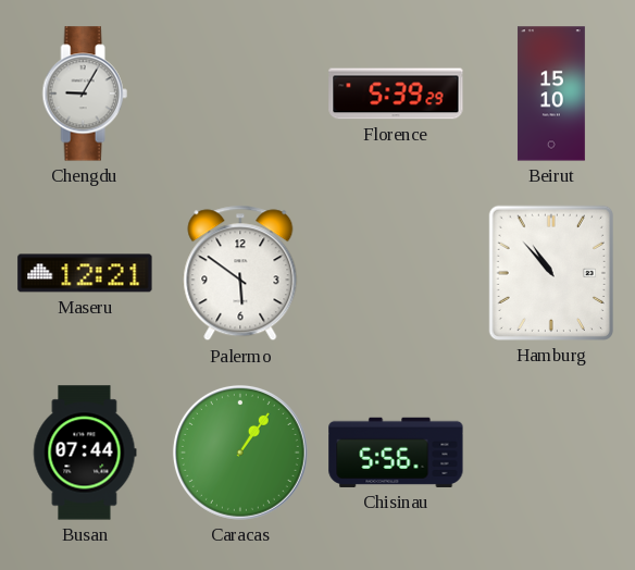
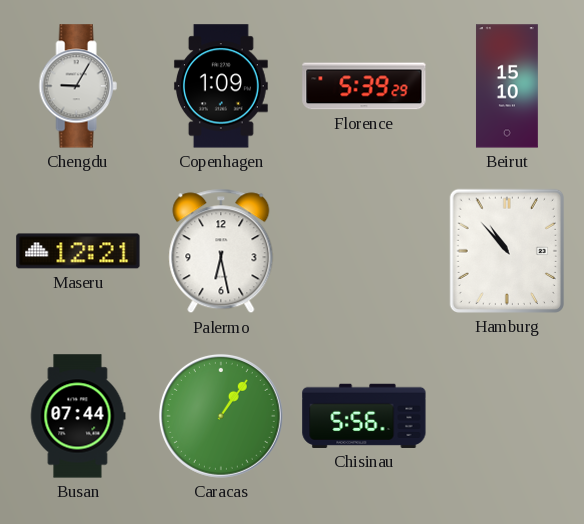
Copenhagen: none -> 1:09 (221, 86)
Palermo: 5:51 -> 6:28 (221, 251)
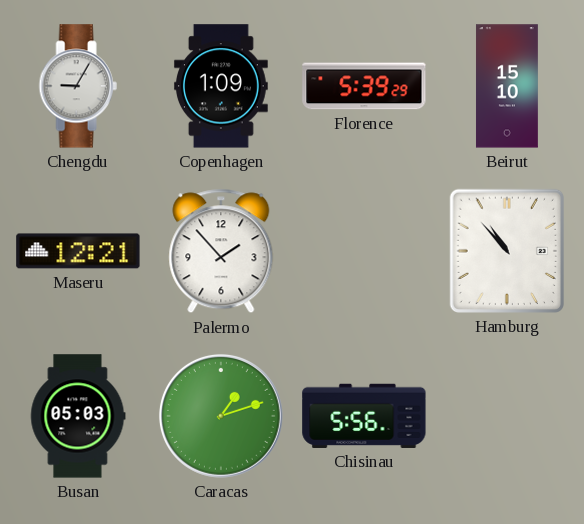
Palermo: 6:28 -> 1:53 (221, 251)
Busan: 07:44 -> 05:03 (78, 416)
Caracas: 1:06 -> 1:12 (221, 416)
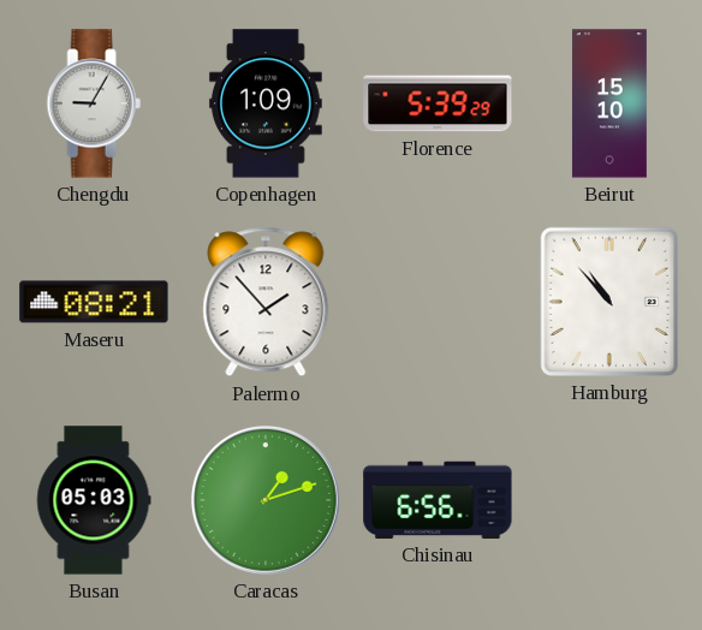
Maseru: 12:21 -> 08:21 (94, 302)
Chisinau: 5:56 -> 6:56 (438, 500)
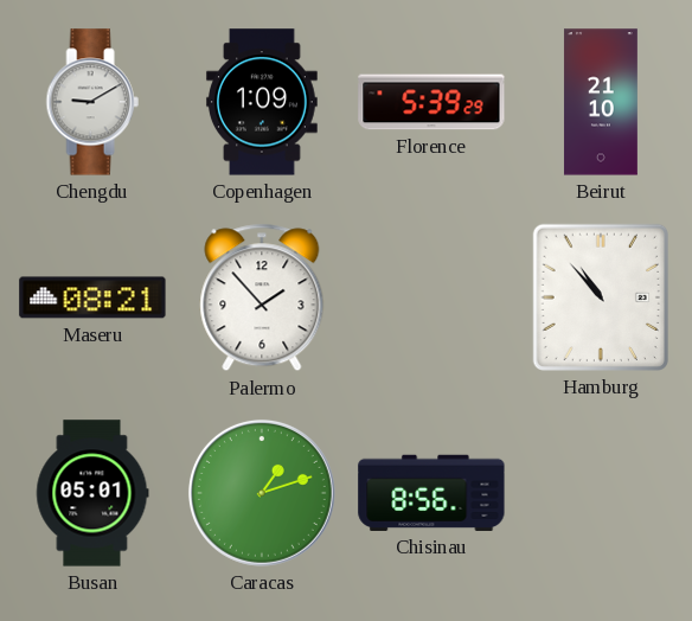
Chengdu: 9:05 -> 9:10 (92, 102)
Beirut: 15:10 -> 21:10 (601, 102)
Busan: 05:03 -> 05:01 (92, 493)
Chisinau: 6:56 -> 8:56 (431, 493)
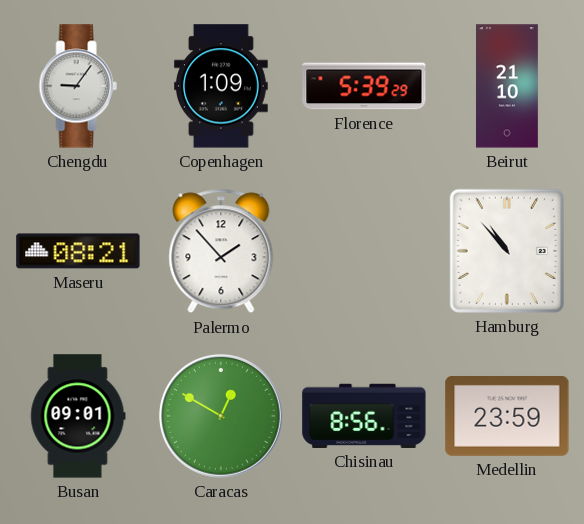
Chengdu: 9:10 -> 9:06 (78, 86)
Busan: 05:01 -> 09:01 (78, 416)
Caracas: 1:12 -> 12:50 (221, 416)
Medellin: none -> 23:59 (507, 416)
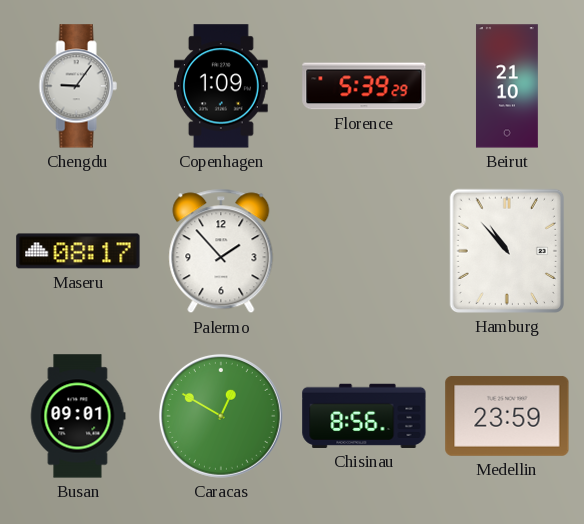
Maseru: 08:21 -> 08:17 (78, 251)
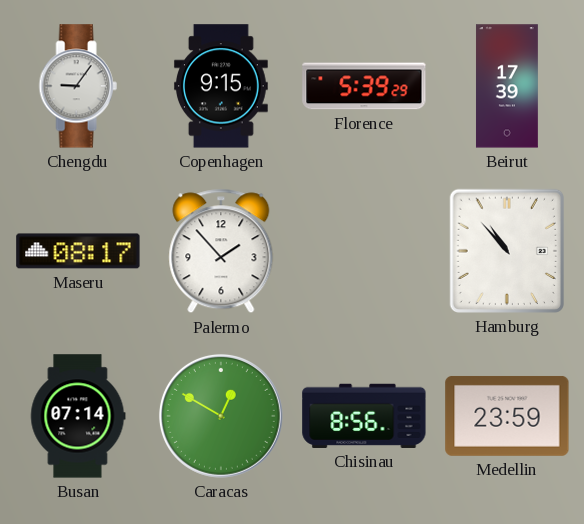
Copenhagen: 1:09 -> 9:15 (221, 86)
Beirut: 21:10 -> 17:39 (507, 86)
Busan: 09:01 -> 07:14 (78, 416)
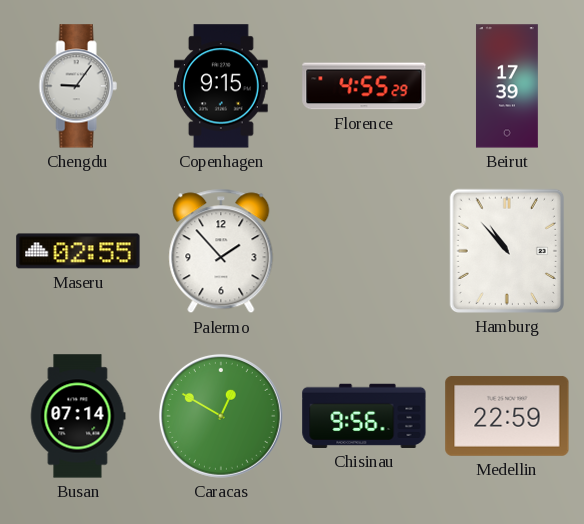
Florence: 5:39 -> 4:55 (364, 86)
Maseru: 08:17 -> 02:55 (78, 251)
Chisinau: 8:56 -> 9:56 (364, 416)
Medellin: 23:59 -> 22:59 (507, 416)
